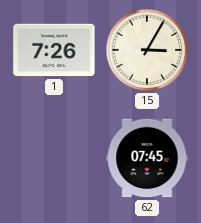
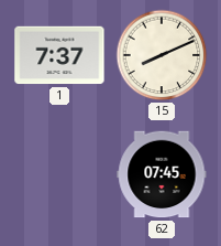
1: 7:26 -> 7:37 (59, 55)
15: 3:05 -> 8:11 (162, 55)
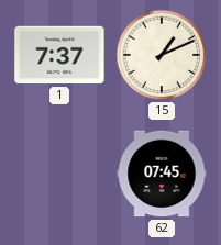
15: 8:11 -> 1:11 (162, 55)
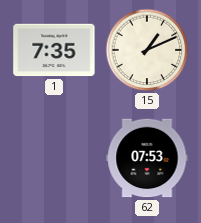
1: 7:37 -> 7:35 (54, 50)
62: 07:45 -> 07:53 (147, 158)
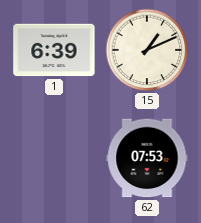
1: 7:35 -> 6:39 (54, 50)
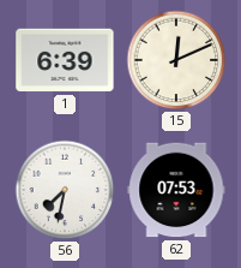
15: 1:11 -> 12:11 (176, 60)
56: none -> 7:32 (65, 190)
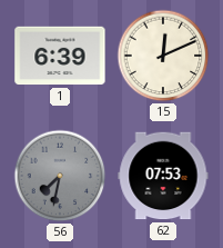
56 dial: white -> grey (60, 176)
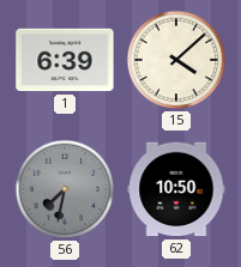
15: 12:11 -> 4:08 (176, 60)
62: 07:53 -> 10:50 (176, 189)
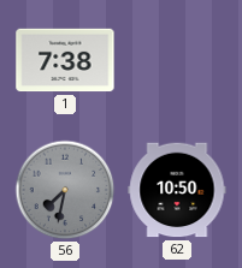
1: 6:39 -> 7:38 (65, 60)
15: 4:08 -> none (176, 60)
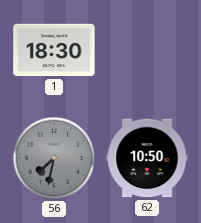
1: 7:38 -> 18:30 (54, 50)
